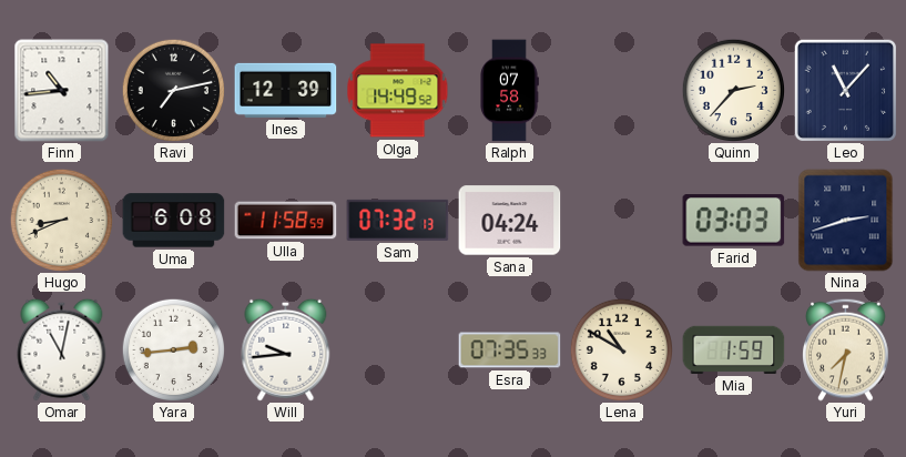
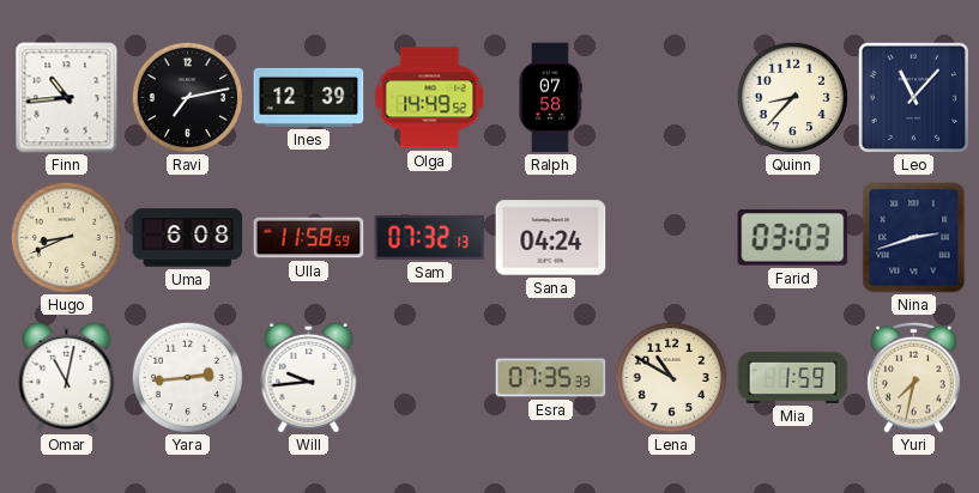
Quinn: 2:37 -> 8:37 (792, 97)
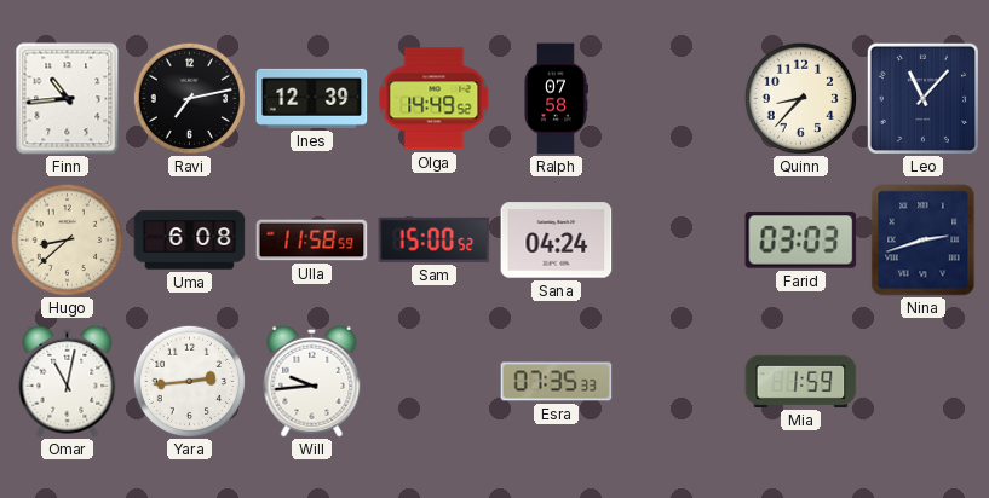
Hugo: 8:41 -> 8:38 (67, 239)
Sam: 07:32 -> 15:00 (435, 239)
Lena: 10:50 -> none (671, 377)
Yuri: 7:32 -> none (914, 377)
